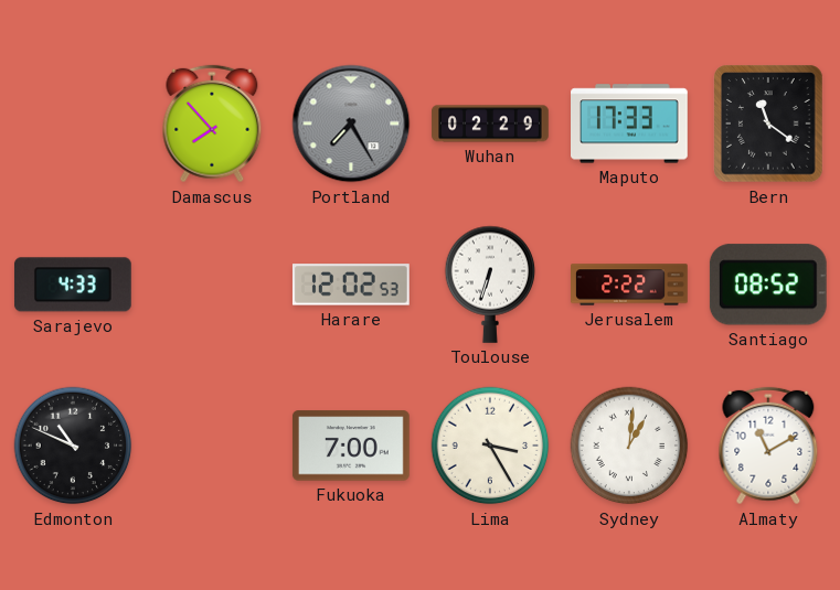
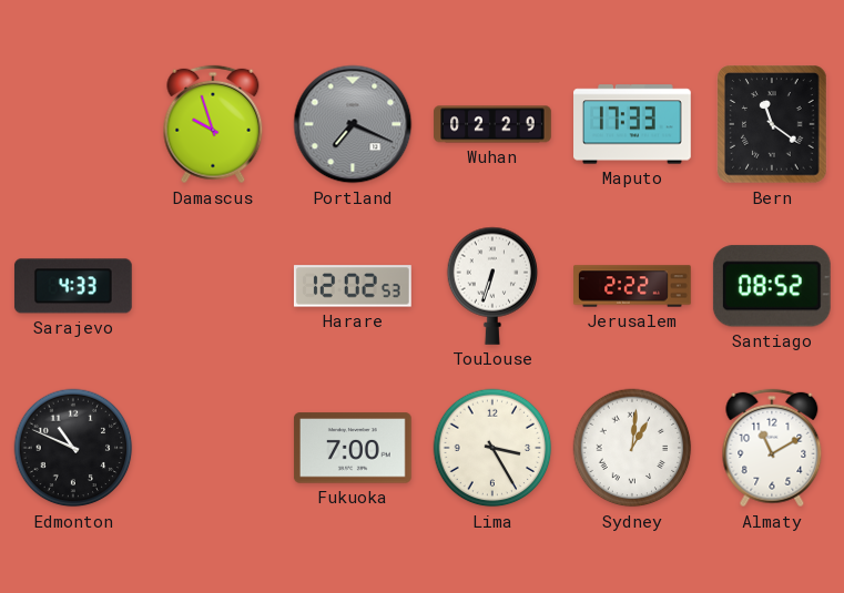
Damascus: 7:53 -> 9:57 (213, 124)
Portland: 7:25 -> 7:19 (353, 124)
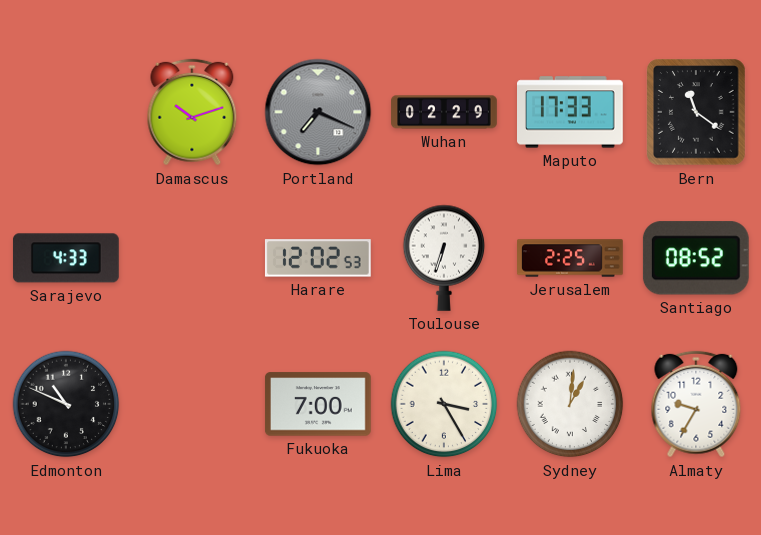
Damascus: 9:57 -> 10:12 (192, 112)
Jerusalem: 2:22 -> 2:25 (571, 258)
Almaty: 11:10 -> 9:35 (696, 404)
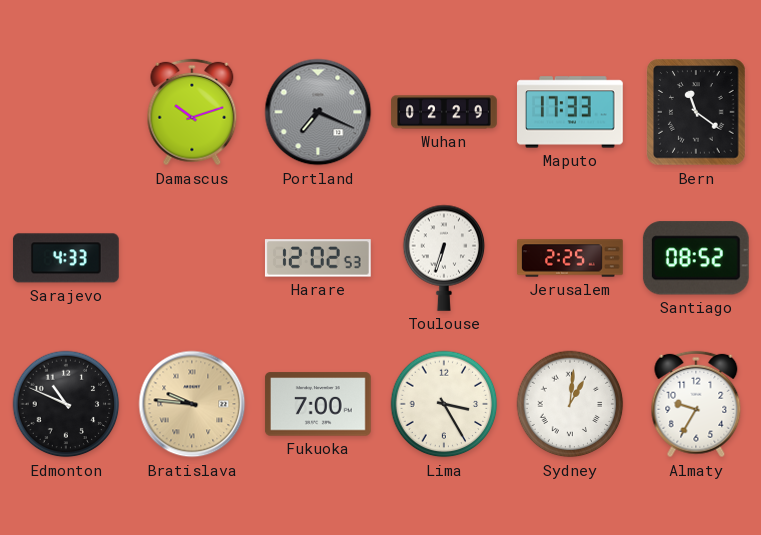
Bratislava: none -> 9:46 (192, 404)
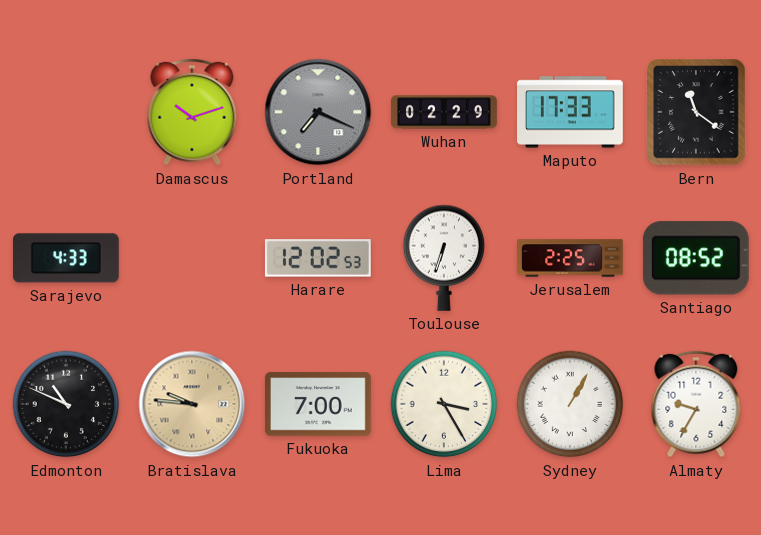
Sydney: 1:01 -> 1:05 (570, 404)
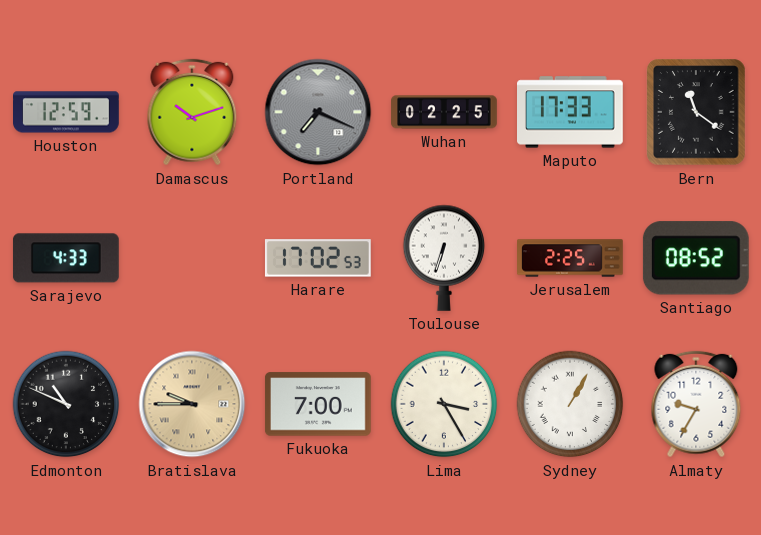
Houston: none -> 12:59 (67, 112)
Wuhan: 02:29 -> 02:25 (444, 112)
Harare: 12:02 -> 17:02 (318, 258)
Bratislava: 9:46 -> 9:45 (192, 404)
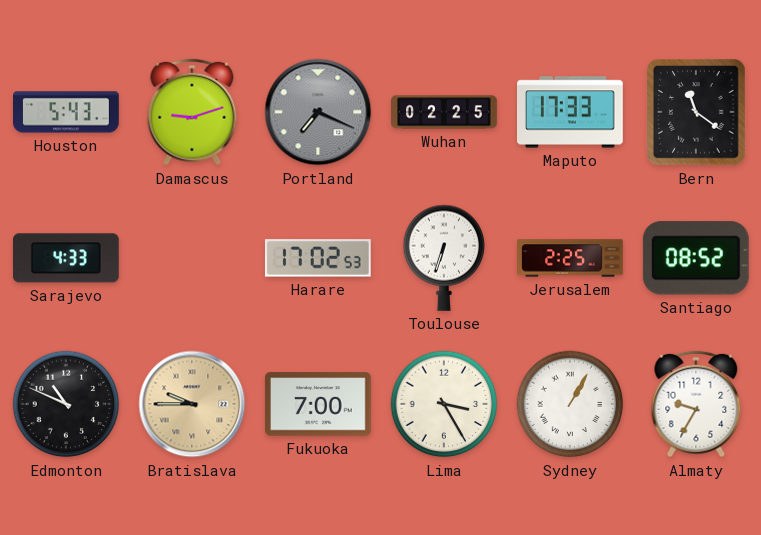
Houston: 12:59 -> 5:43 (67, 112)
Damascus: 10:12 -> 9:12 (192, 112)
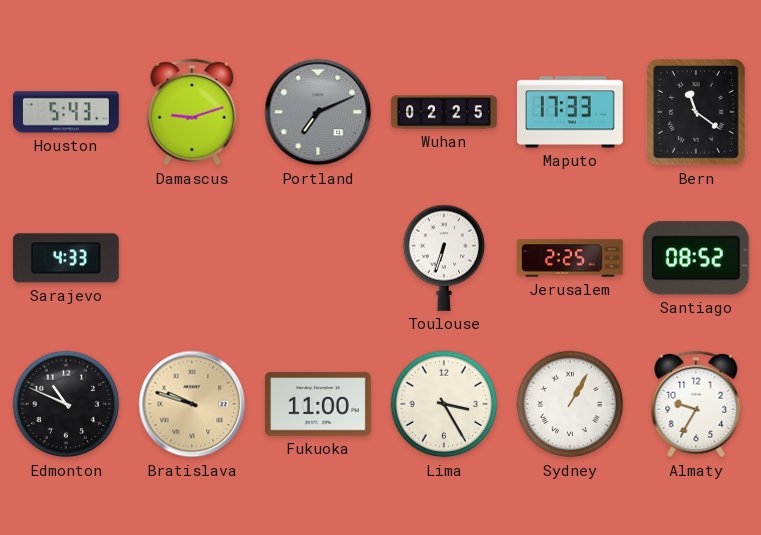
Portland: 7:19 -> 7:11 (318, 112)
Harare: 17:02 -> none (318, 258)
Bratislava: 9:45 -> 9:48 (192, 404)
Fukuoka: 7:00 -> 11:00 (318, 404)
